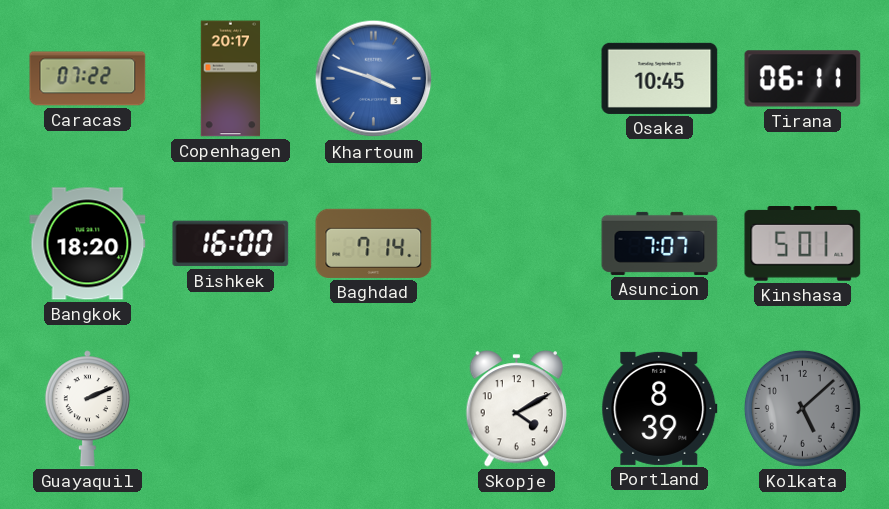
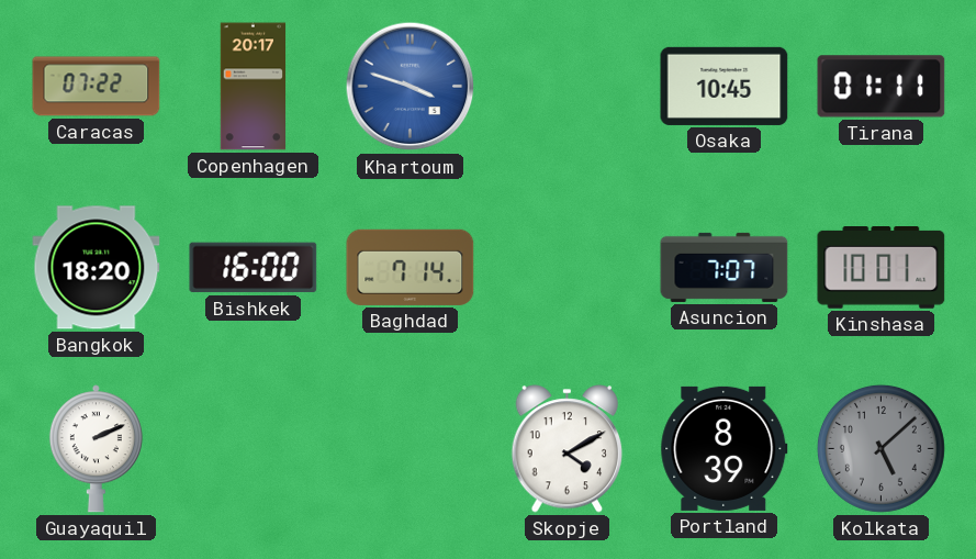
Tirana: 06:11 -> 01:11 (882, 87)
Kinshasa: 5:01 -> 10:01 (882, 268)
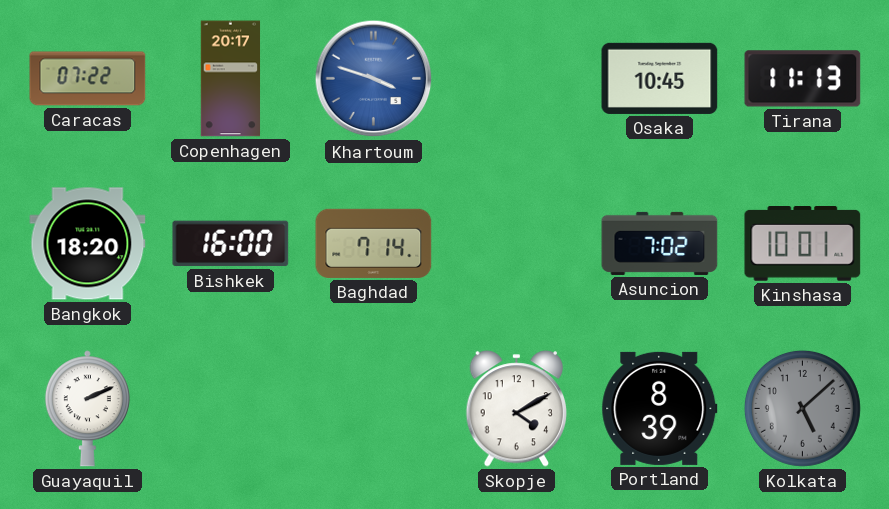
Tirana: 01:11 -> 11:13 (803, 79)
Asuncion: 7:07 -> 7:02 (660, 243)
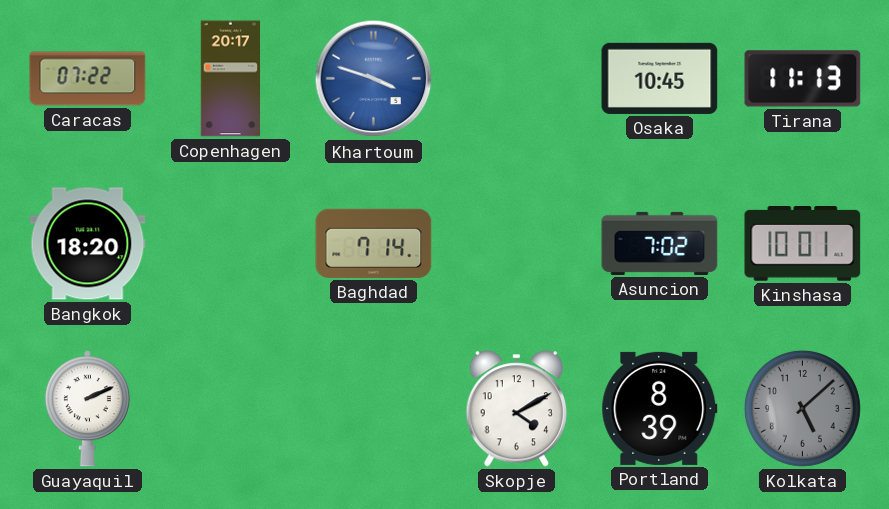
Bishkek: 16:00 -> none (231, 244)
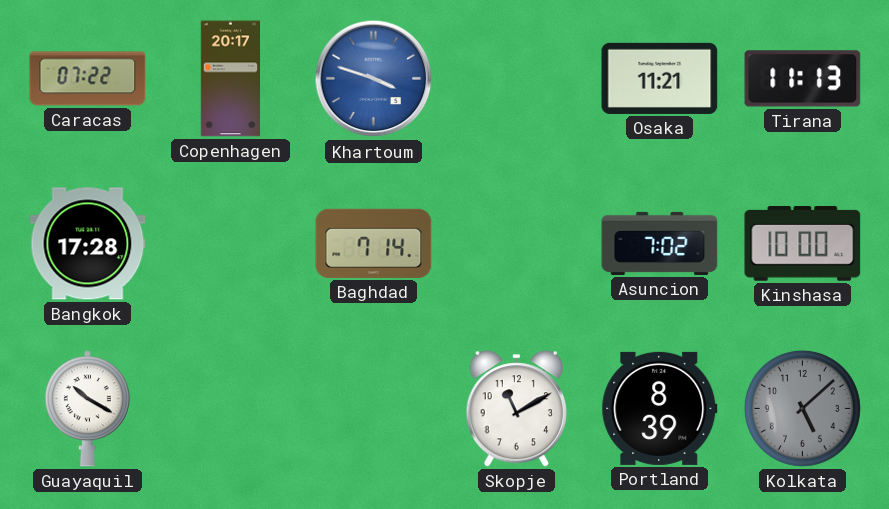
Osaka: 10:45 -> 11:21 (660, 78)
Bangkok: 18:20 -> 17:28 (88, 244)
Kinshasa: 10:01 -> 10:00 (803, 244)
Guayaquil: 2:11 -> 10:20 (87, 409)
Skopje: 4:10 -> 11:10 (517, 409)
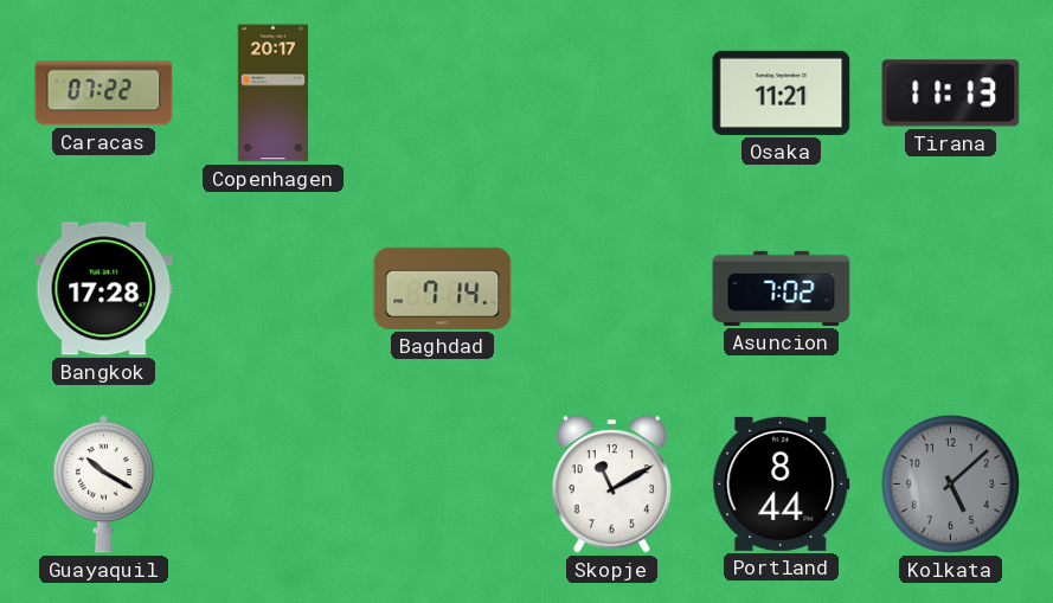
Khartoum: 3:48 -> none (374, 79)
Kinshasa: 10:00 -> none (803, 244)
Portland: 8:39 -> 8:44 (782, 483)
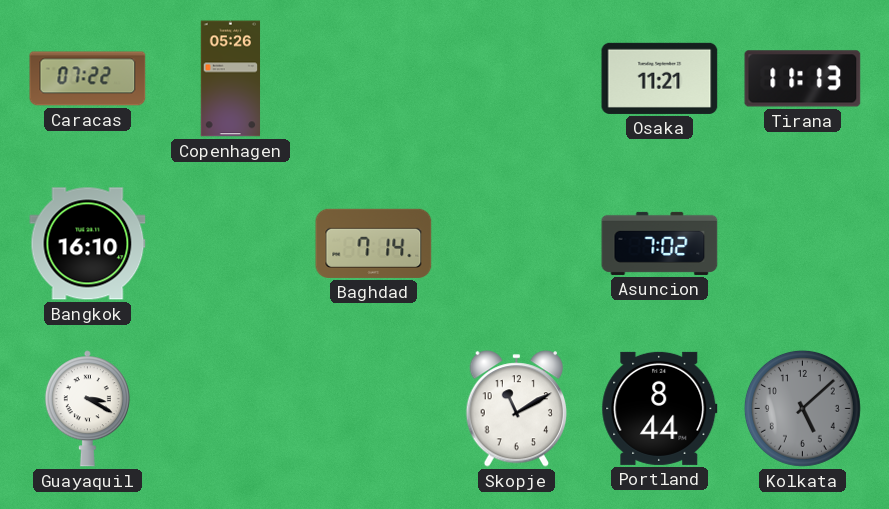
Copenhagen: 20:17 -> 05:26 (231, 79)
Bangkok: 17:28 -> 16:10 (88, 244)
Guayaquil: 10:20 -> 3:20 (87, 409)
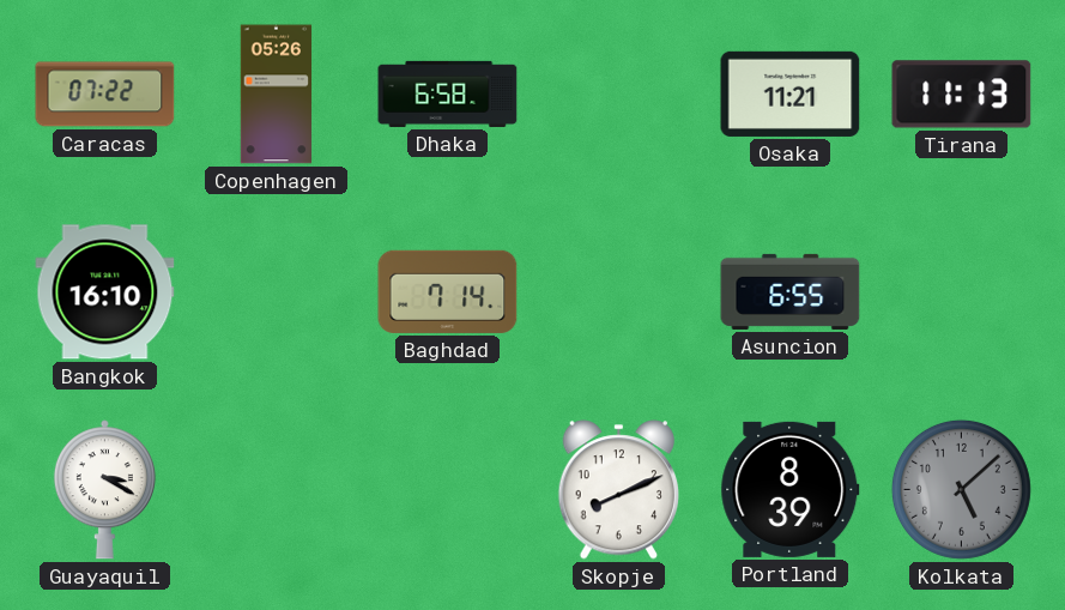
Dhaka: none -> 6:58 (448, 93)
Asuncion: 7:02 -> 6:55 (791, 291)
Skopje: 11:10 -> 8:11 (619, 490)
Portland: 8:44 -> 8:39 (791, 489)
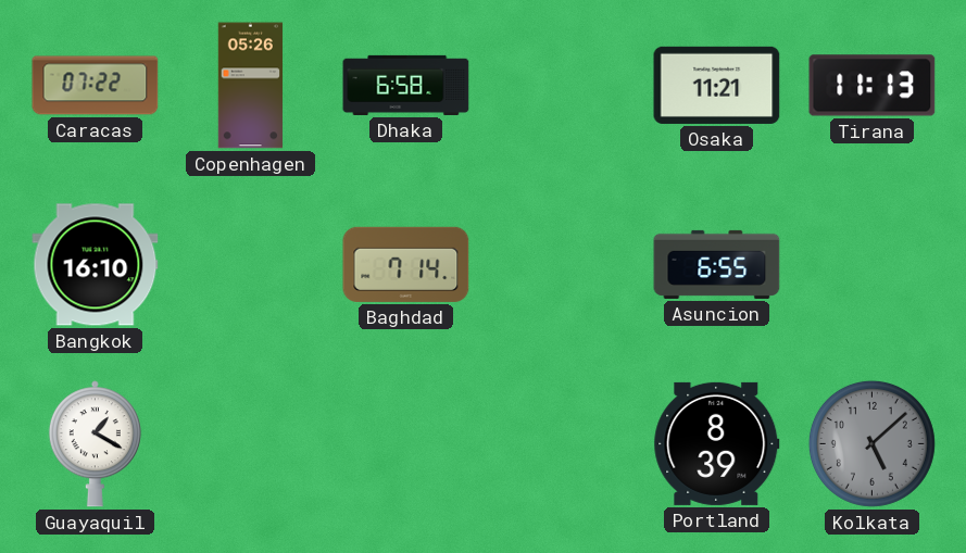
Guayaquil: 3:20 -> 1:20 (95, 444)
Skopje: 8:11 -> none (619, 490)
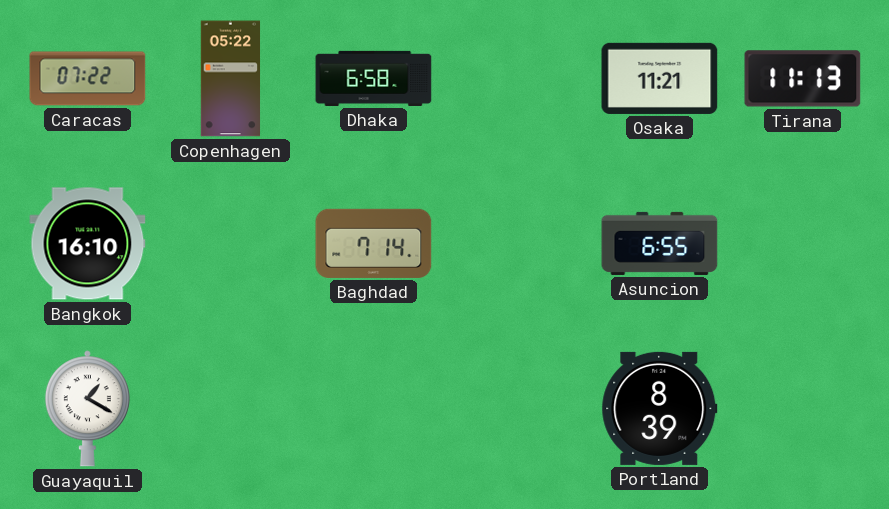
Copenhagen: 05:26 -> 05:22 (231, 79)
Kolkata: 5:08 -> none (871, 443)
